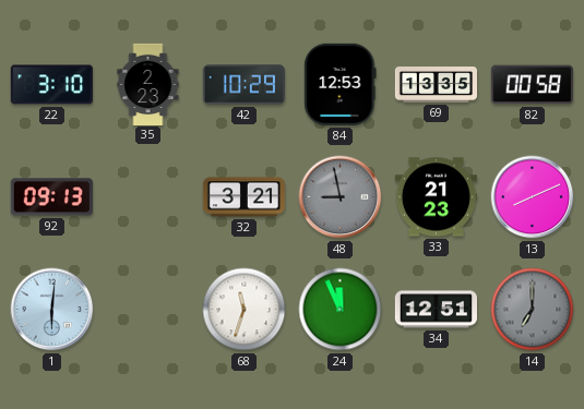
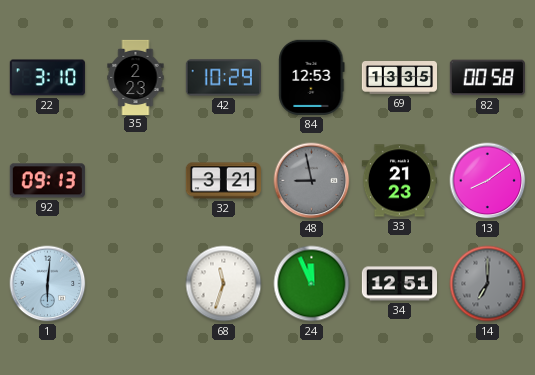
13: 8:11 -> 8:09 (488, 181)
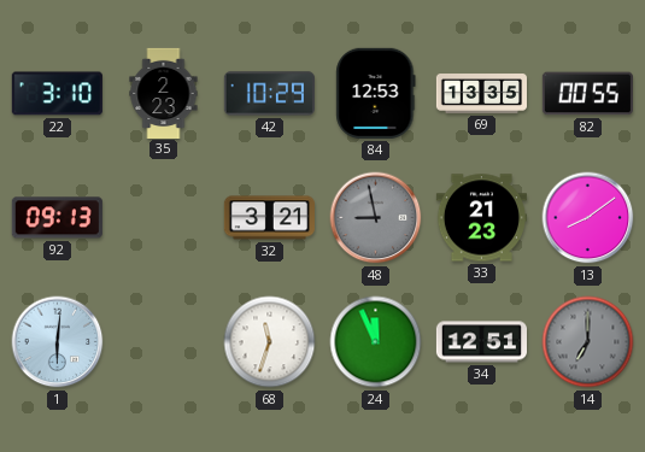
82: 00:58 -> 00:55 (587, 94)
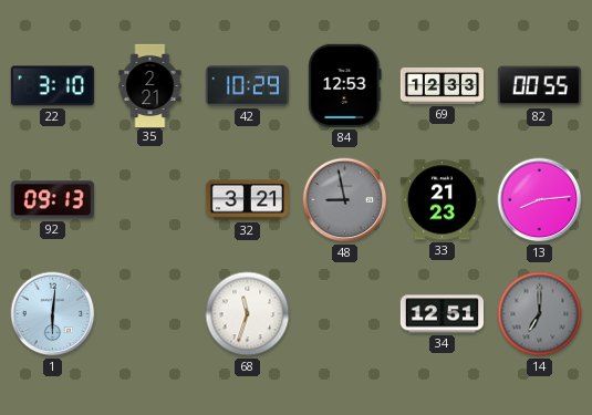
35: 2:23 -> 2:21 (150, 85)
69: 13:35 -> 12:33 (442, 86)
13: 8:09 -> 8:14 (540, 200)
24: 11:56 -> none (376, 342)
